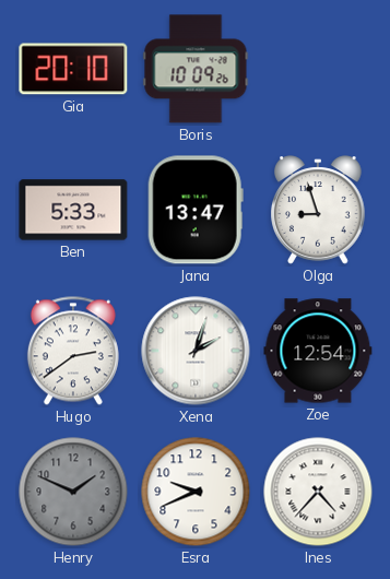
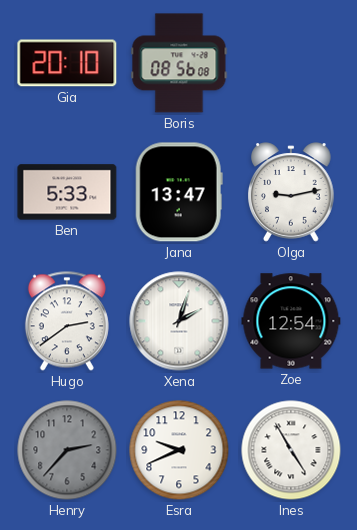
Boris: 10:09 -> 08:56 (179, 63)
Olga: 8:57 -> 9:13 (291, 192)
Henry: 1:49 -> 2:37 (67, 450)
Ines: 4:37 -> 4:55 (291, 450)
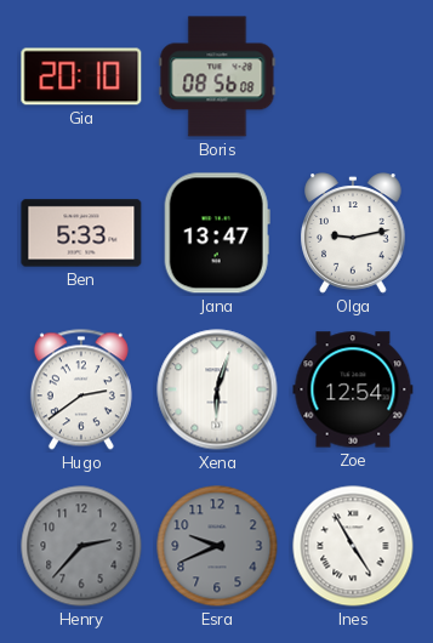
Xena: 2:03 -> 6:03 (217, 389)
Esra dial: white -> grey (217, 546)
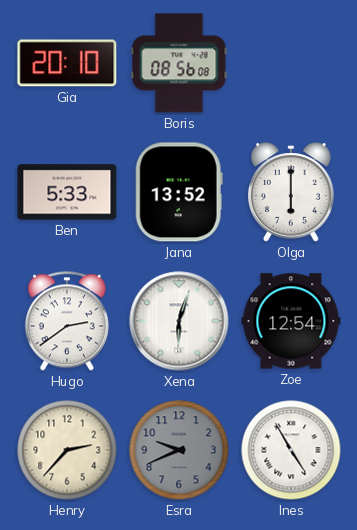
Jana: 13:47 -> 13:52 (179, 192)
Olga: 9:13 -> 6:00 (291, 192)
Henry dial: grey -> cream (67, 450)
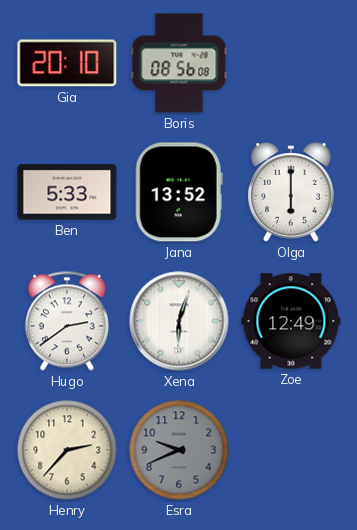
Zoe: 12:54 -> 12:49 (291, 321)
Ines: 4:55 -> none (291, 450)
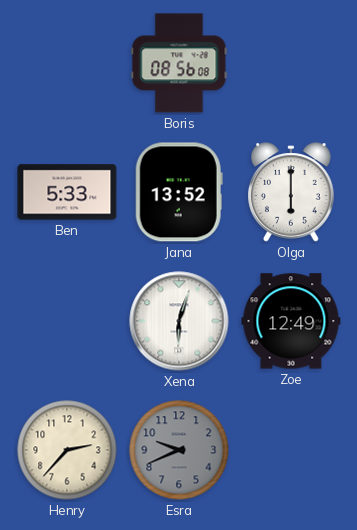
Gia: 20:10 -> none (67, 63)
Hugo: 2:39 -> none (67, 321)
